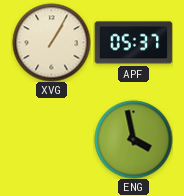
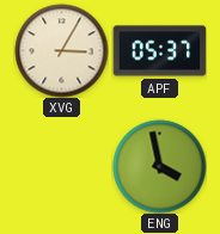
XVG: 1:05 -> 3:05 (61, 50)
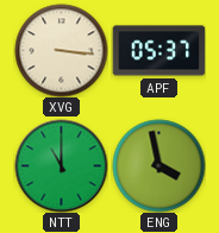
XVG: 3:05 -> 3:16 (61, 50)
NTT: none -> 11:00 (61, 165)
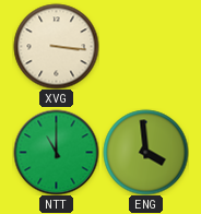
APF: 05:37 -> none (158, 51)
ENG: 3:58 -> 3:59 (145, 152)
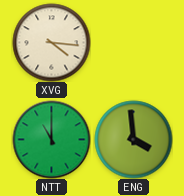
XVG: 3:16 -> 4:16 (51, 42)
